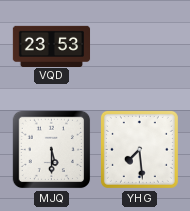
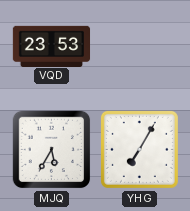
MJQ: 5:30 -> 5:35 (52, 150)
YHG: 7:29 -> 7:05 (139, 149)
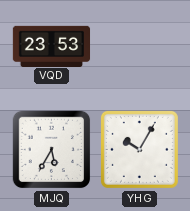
YHG: 7:05 -> 10:05 (139, 149)
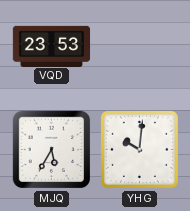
YHG: 10:05 -> 10:01 (139, 149)
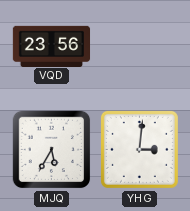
VQD: 23:53 -> 23:56 (52, 46)
YHG: 10:01 -> 3:01 (139, 149)
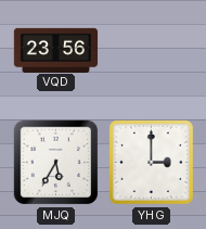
YHG: 3:01 -> 3:00 (151, 162)
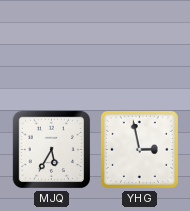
VQD: 23:56 -> none (56, 50)
YHG: 3:00 -> 2:58 (139, 149)
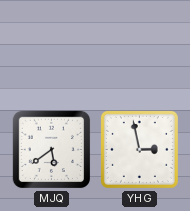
MJQ: 5:35 -> 5:39 (52, 150)
